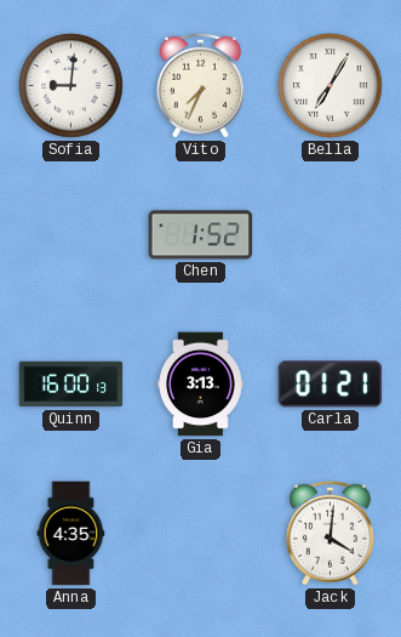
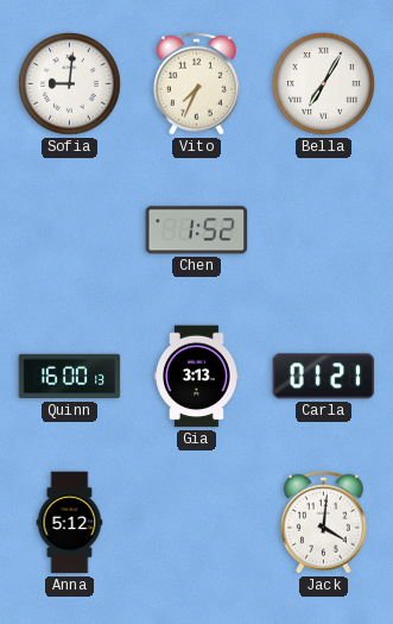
Anna: 4:35 -> 5:12 (70, 523)
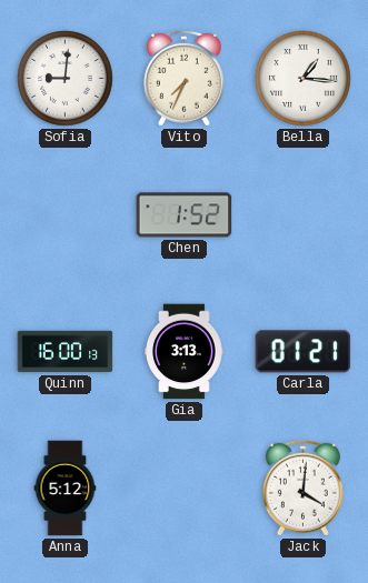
Bella: 7:05 -> 1:16 (304, 79)
